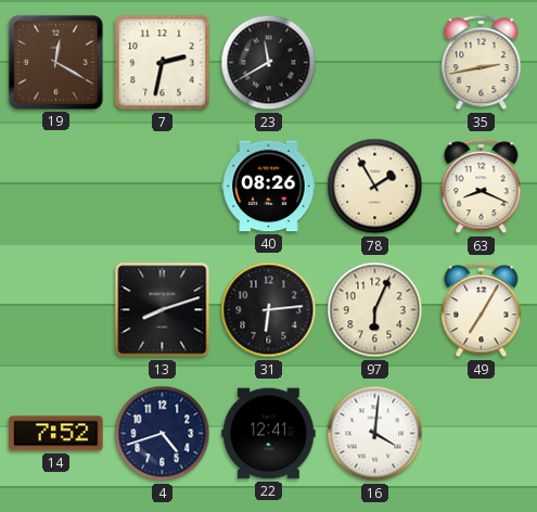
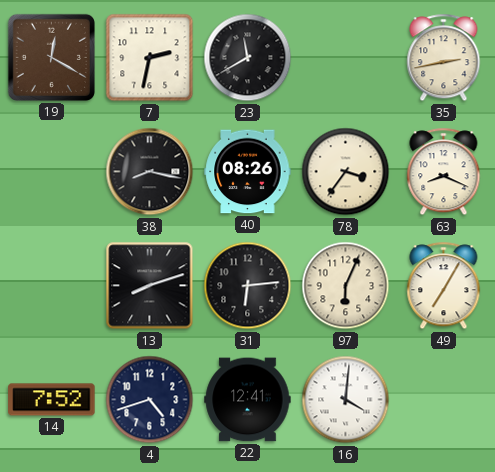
38: none -> 8:17 (150, 172)
78: 1:55 -> 3:36 (346, 172)
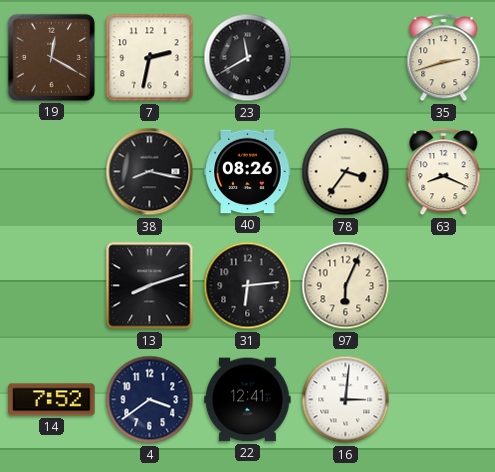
35: 2:43 -> 2:42 (444, 58)
49: 7:05 -> none (444, 286)
4: 4:42 -> 3:39 (150, 400)
16: 4:01 -> 3:01 (346, 400)
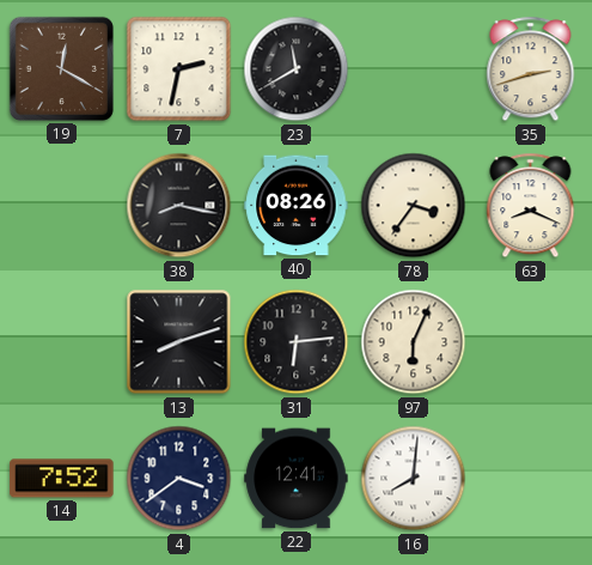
16: 3:01 -> 8:01 (414, 479)
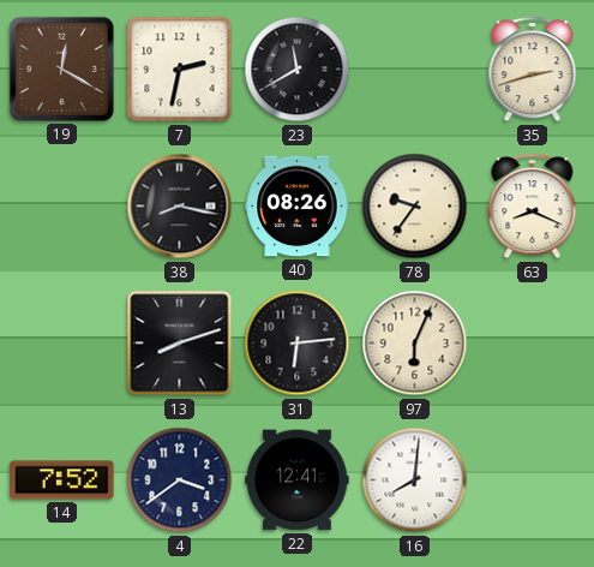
78: 3:36 -> 9:36 (415, 207)
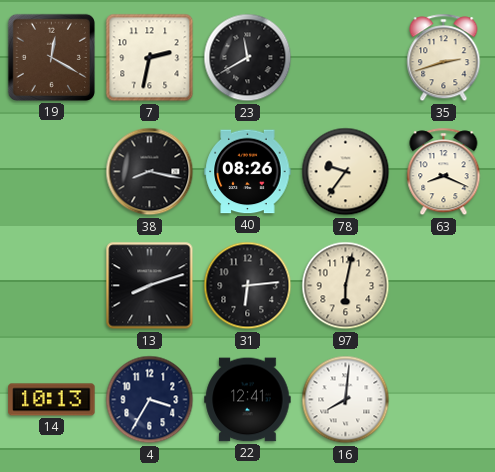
97: 6:04 -> 6:02 (346, 286)
14: 7:52 -> 10:13 (52, 400)
4: 3:39 -> 3:35 (150, 400)
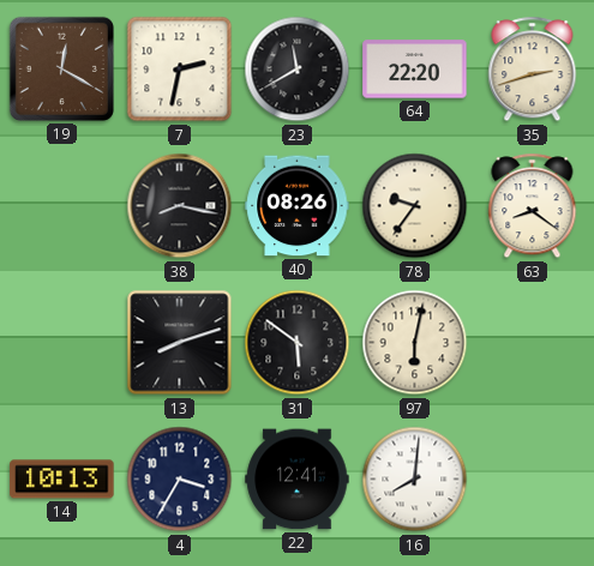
64: none -> 22:20 (415, 70)
63: 8:19 -> 8:21 (533, 206)
31: 6:14 -> 5:51 (298, 343)
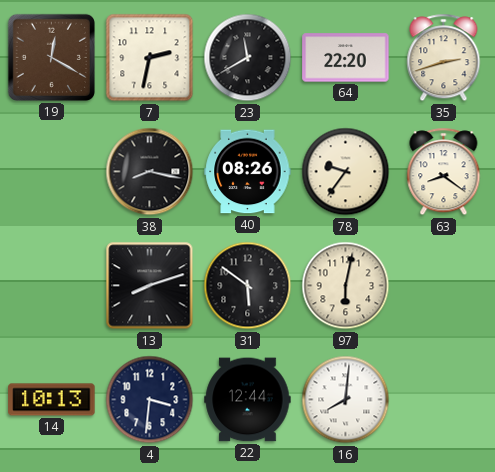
4: 3:35 -> 3:31 (150, 400)
22: 12:41 -> 12:44 (248, 400)
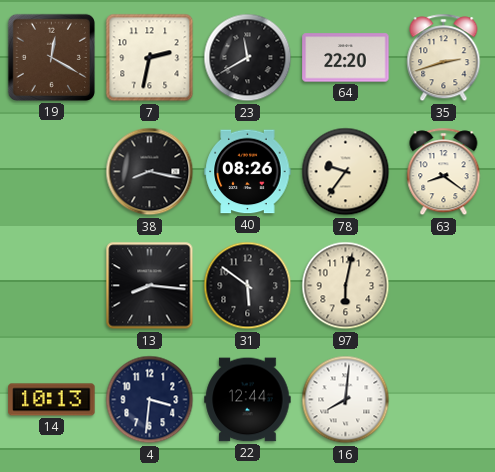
13: 8:12 -> 8:16 (150, 286)
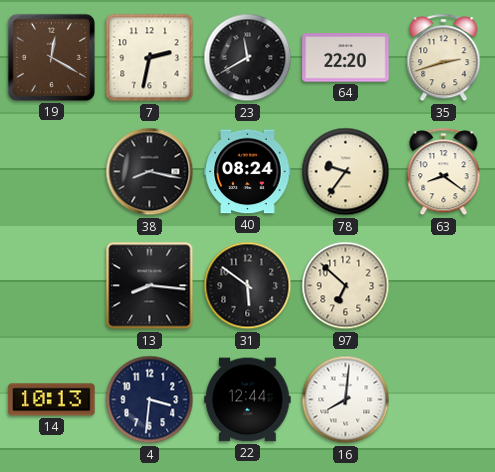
40: 08:26 -> 08:24 (248, 172)
97: 6:02 -> 6:52 (346, 286)
